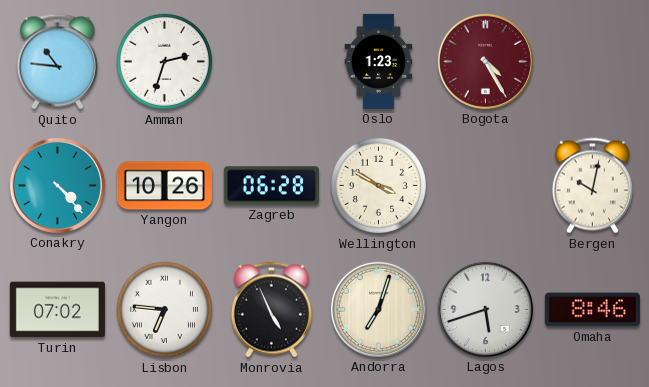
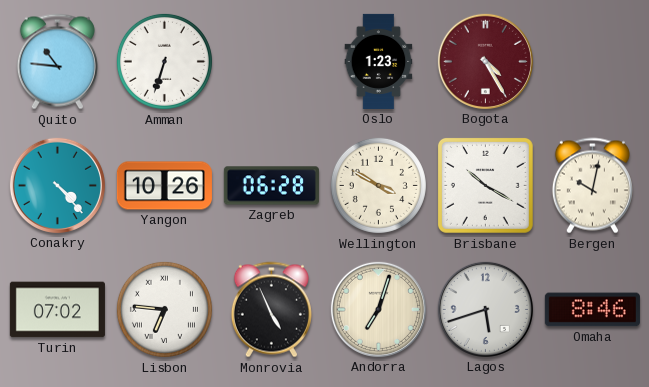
Amman: 2:33 -> 6:33 (164, 61)
Brisbane: none -> 10:20 (485, 185)
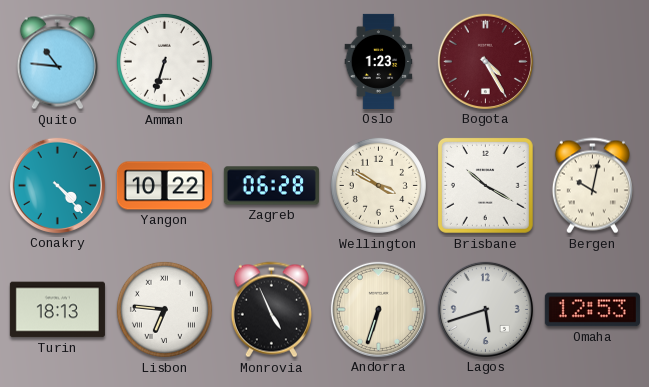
Yangon: 10:26 -> 10:22 (164, 186)
Turin: 07:02 -> 18:13 (57, 310)
Andorra: 7:03 -> 6:33 (378, 309)
Omaha: 8:46 -> 12:53 (592, 310)
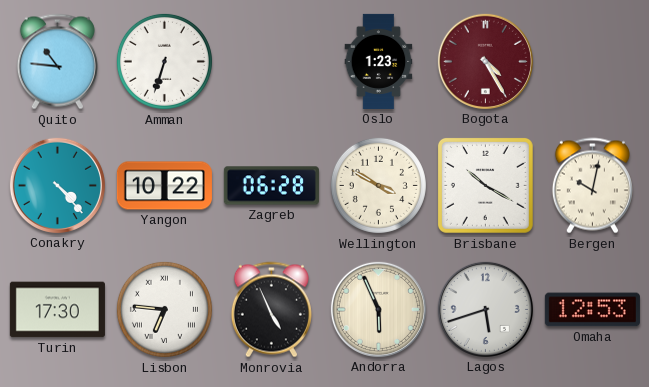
Turin: 18:13 -> 17:30 (57, 310)
Andorra: 6:33 -> 5:56 (378, 309)
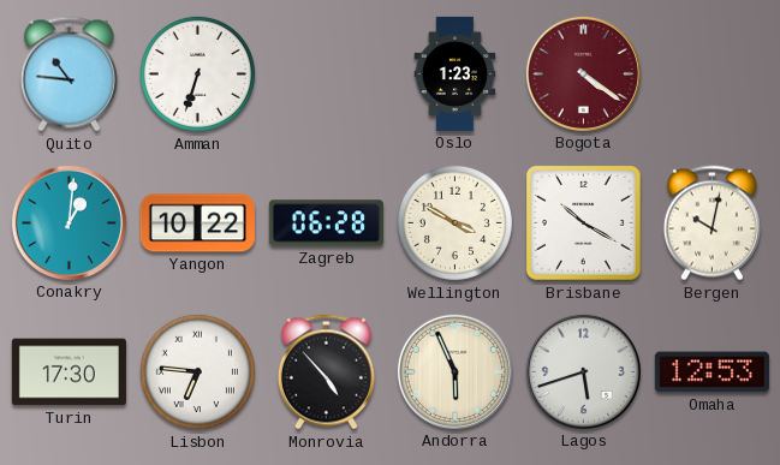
Bogota: 4:25 -> 4:21 (583, 73)
Conakry: 4:23 -> 1:01 (69, 222)
Monrovia: 4:56 -> 4:53 (326, 372)
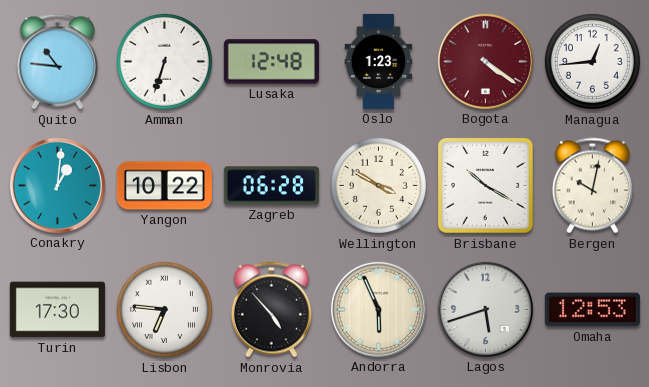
Lusaka: none -> 12:48 (271, 62)
Managua: none -> 12:44 (592, 61)
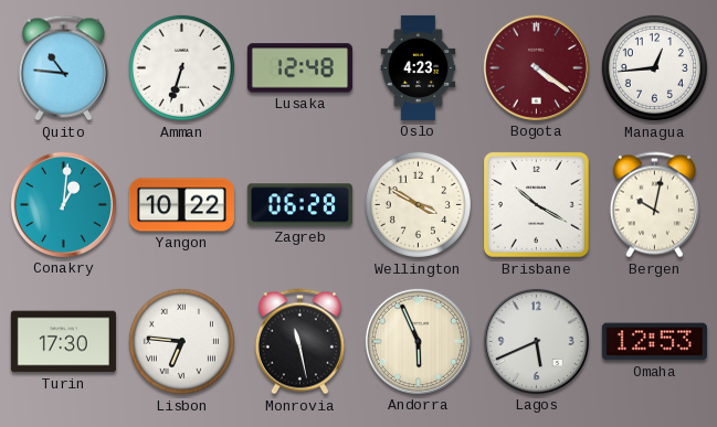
Oslo: 1:23 -> 4:23 (419, 67)
Monrovia: 4:53 -> 11:28 (299, 342)
Lagos: 5:42 -> 5:41 (536, 341)
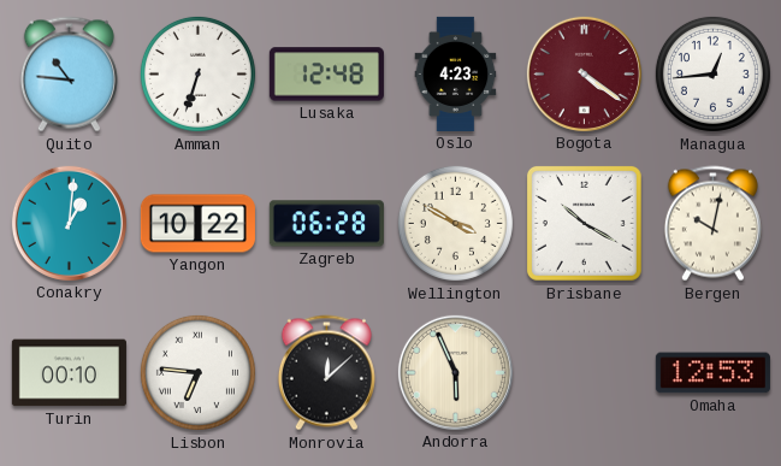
Turin: 17:30 -> 00:10 (69, 373)
Monrovia: 11:28 -> 12:08 (326, 373)
Lagos: 5:41 -> none (536, 341)
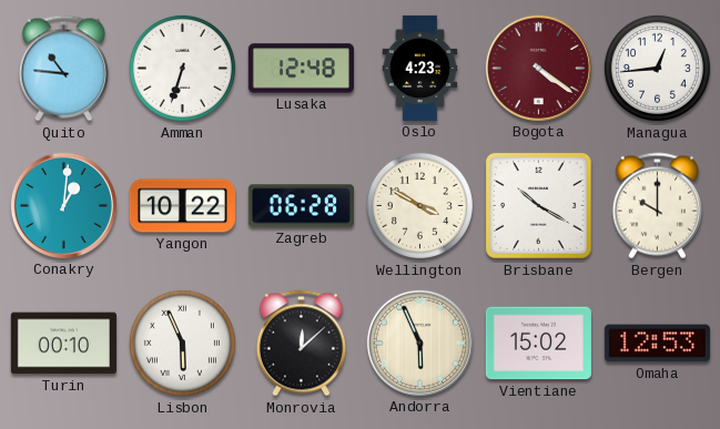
Bergen: 10:02 -> 10:00 (657, 206)
Lisbon: 6:46 -> 5:56 (182, 343)
Vientiane: none -> 15:02 (538, 344)
